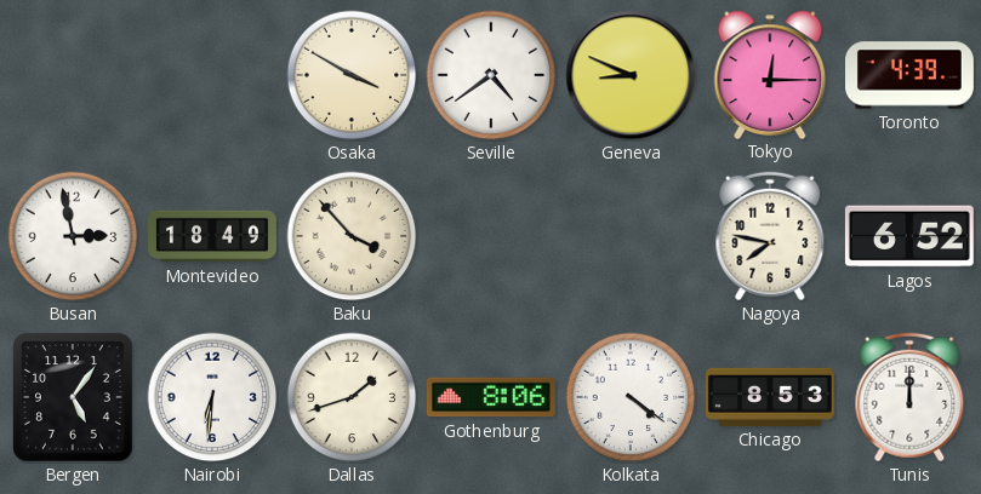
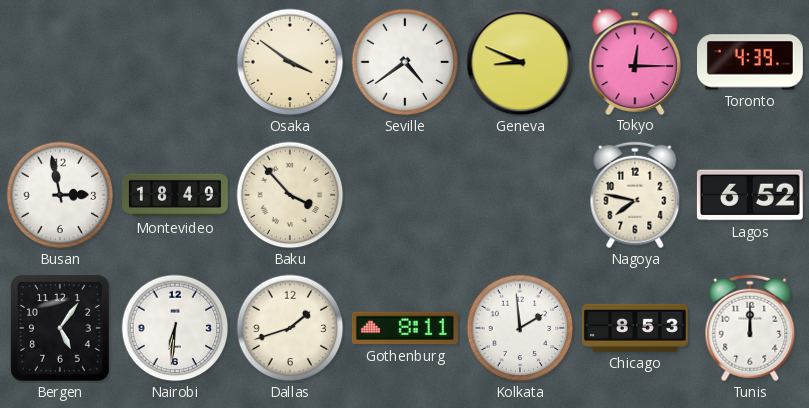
Osaka: 3:50 -> 3:51 (290, 62)
Gothenburg: 8:06 -> 8:11 (405, 328)
Kolkata: 4:21 -> 1:59 (520, 328)
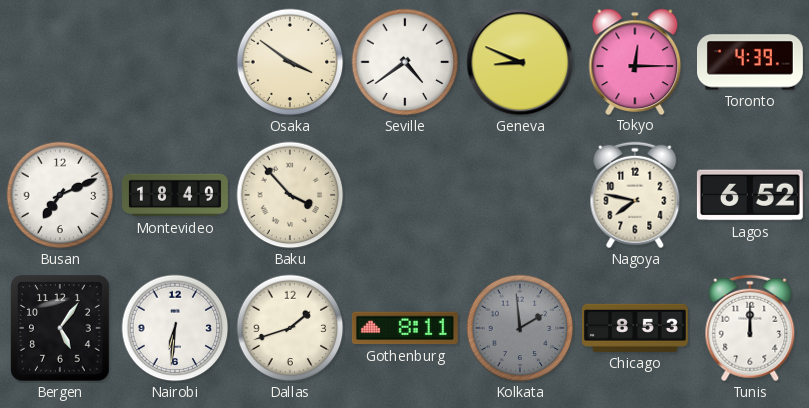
Busan: 2:58 -> 7:11 (60, 195)
Kolkata dial: white -> grey (520, 328)
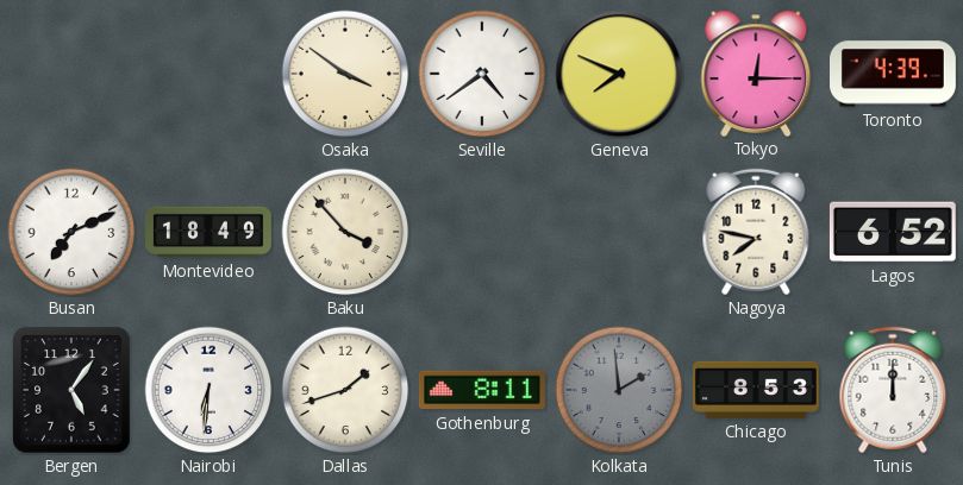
Geneva: 8:49 -> 7:49 (619, 74)
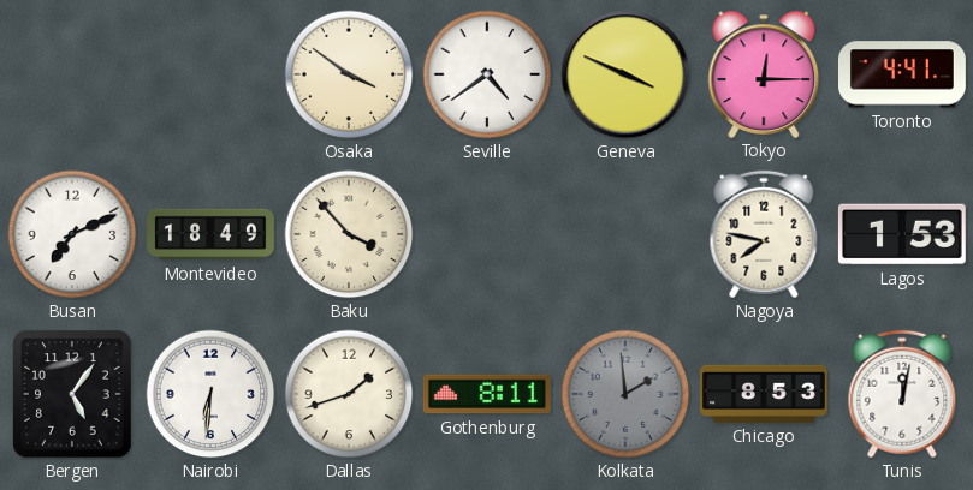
Geneva: 7:49 -> 3:49 (625, 74)
Toronto: 4:39 -> 4:41 (903, 74)
Lagos: 6:52 -> 1:53 (902, 234)
Tunis: 12:00 -> 12:02 (902, 394)
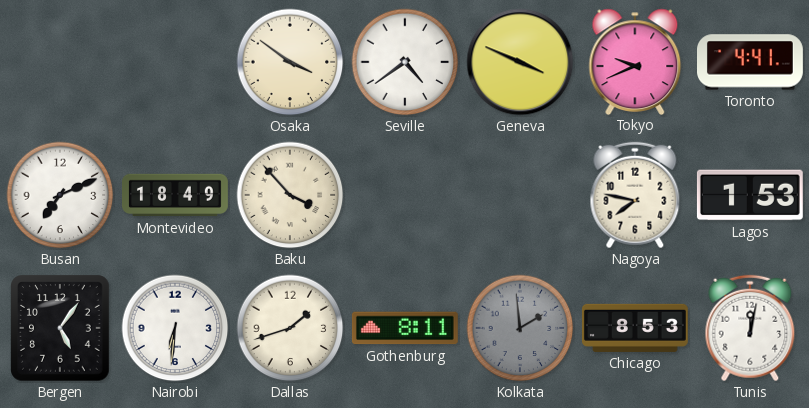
Tokyo: 12:15 -> 9:41 (635, 61)
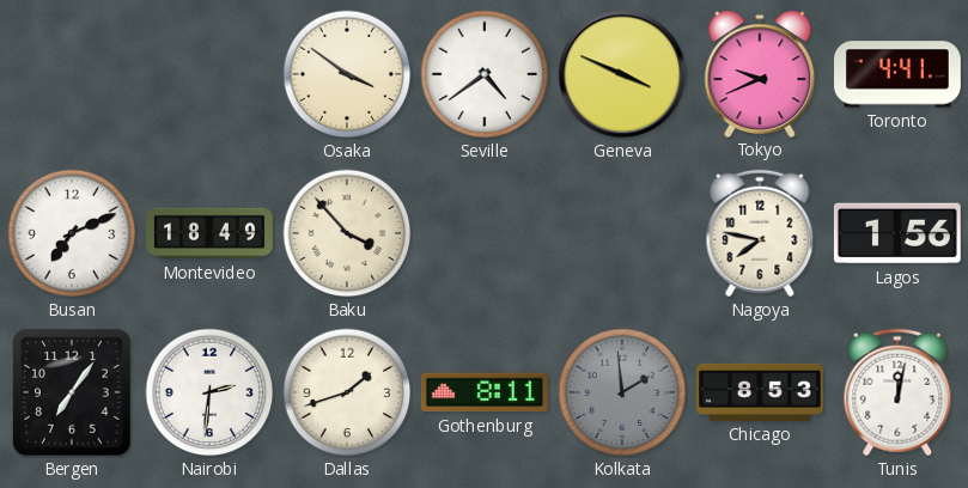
Lagos: 1:53 -> 1:56 (897, 233)
Bergen: 5:06 -> 7:06 (73, 392)
Nairobi: 6:31 -> 2:31 (209, 392)
